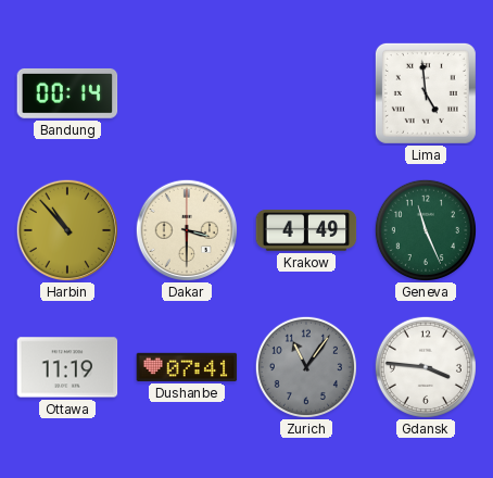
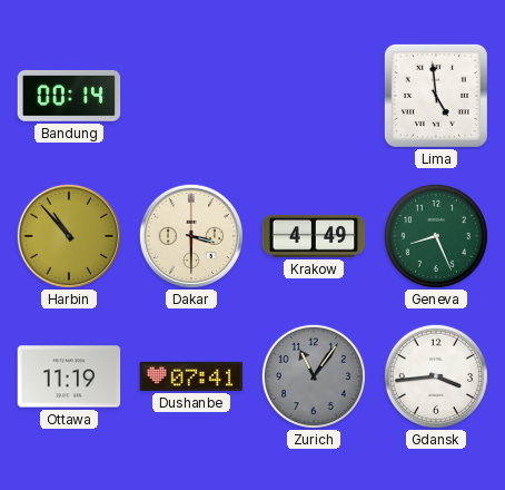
Geneva: 11:26 -> 8:26 (436, 236)
Gdansk: 3:46 -> 3:44 (436, 376)
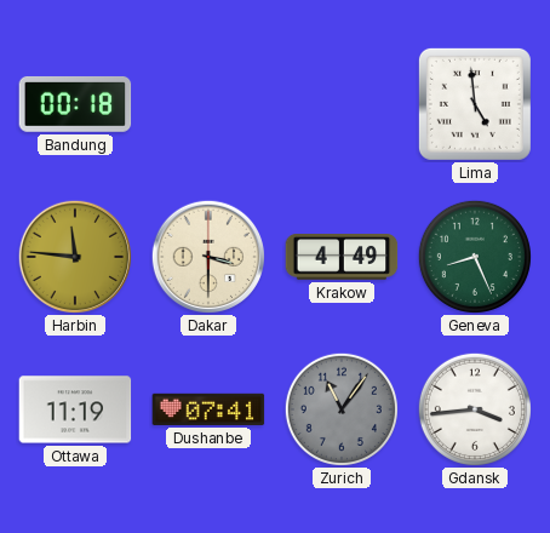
Bandung: 00:14 -> 00:18 (75, 104)
Harbin: 10:53 -> 11:46 (74, 256)
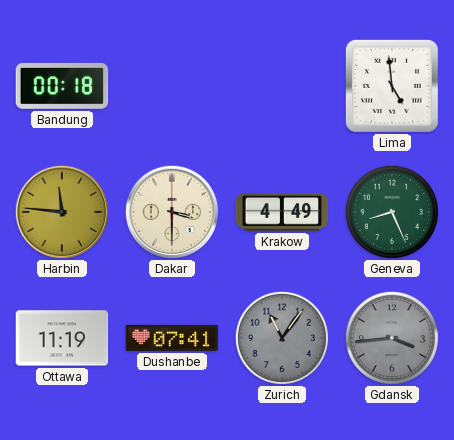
Gdansk dial: white -> grey (392, 338)
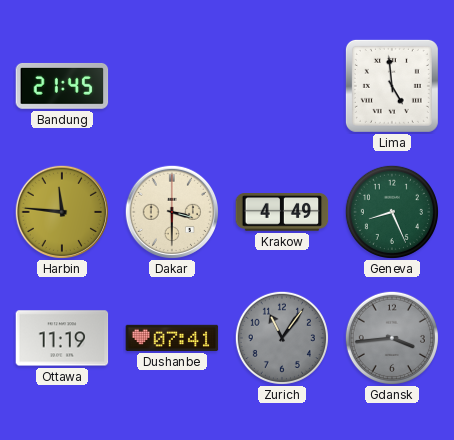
Bandung: 00:18 -> 21:45 (62, 86)
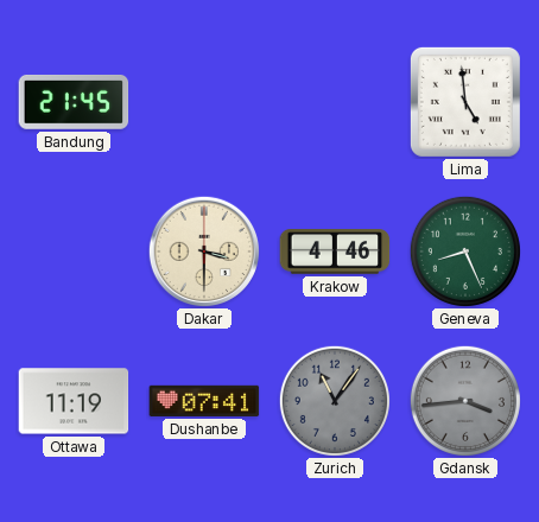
Harbin: 11:46 -> none (61, 211)
Krakow: 4:49 -> 4:46 (335, 253)
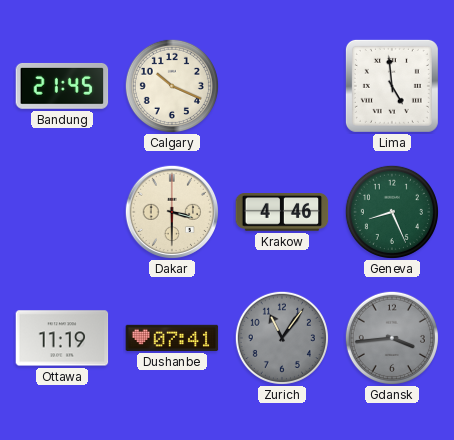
Calgary: none -> 10:19 (172, 86)
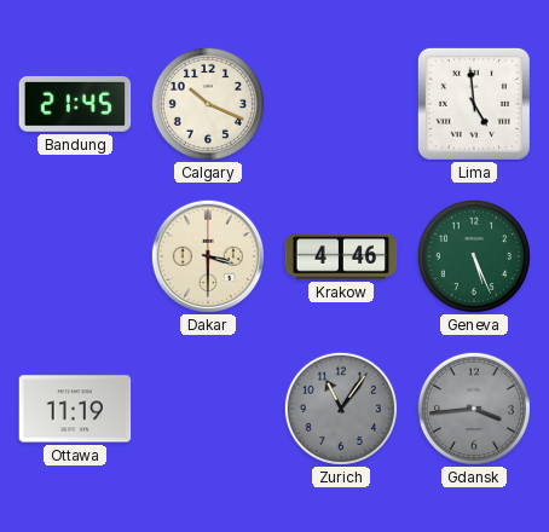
Geneva: 8:26 -> 5:26 (474, 256)
Dushanbe: 07:41 -> none (172, 338)
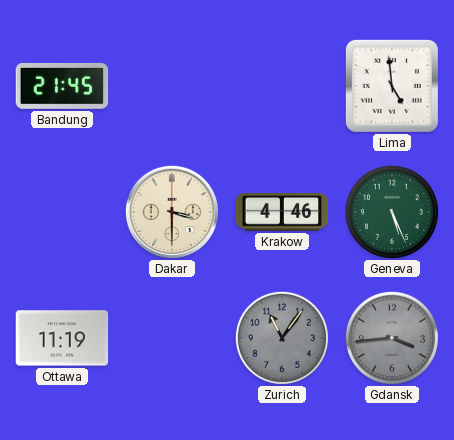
Calgary: 10:19 -> none (208, 104)
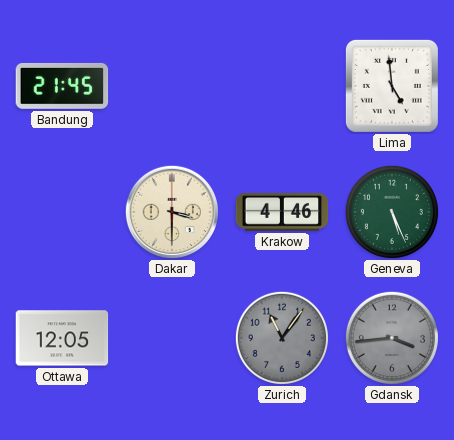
Ottawa: 11:19 -> 12:05 (62, 338)
